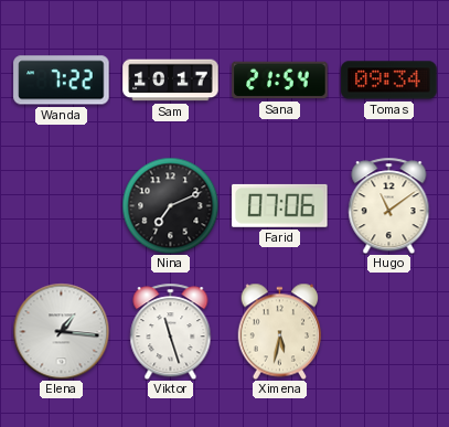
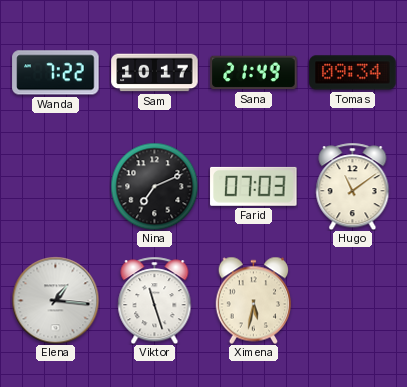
Sana: 21:54 -> 21:49 (254, 73)
Farid: 07:06 -> 07:03 (254, 186)
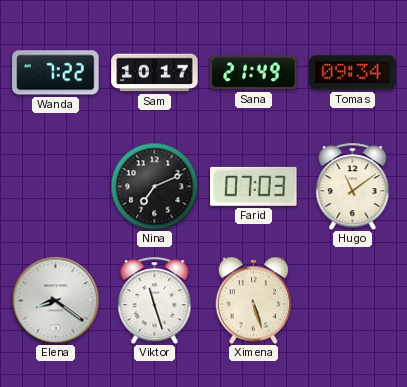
Elena: 1:16 -> 8:21 (55, 300)
Ximena: 5:32 -> 5:27 (254, 300)
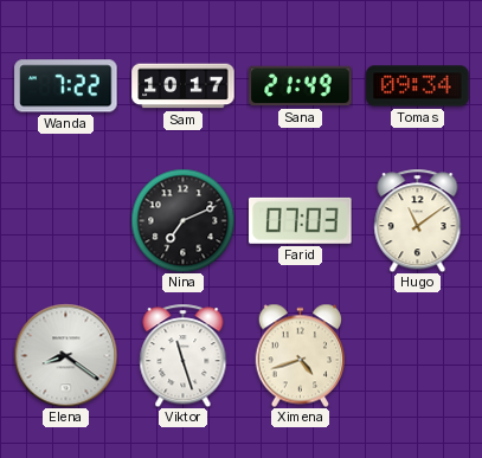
Ximena: 5:27 -> 4:42 (301, 355)
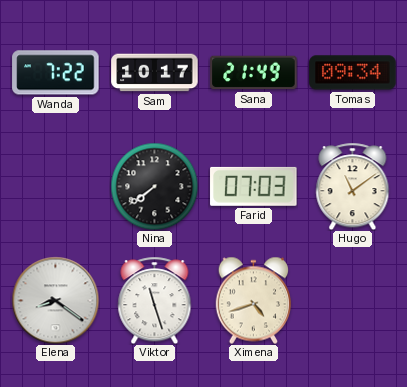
Nina: 7:11 -> 7:39 (154, 186)
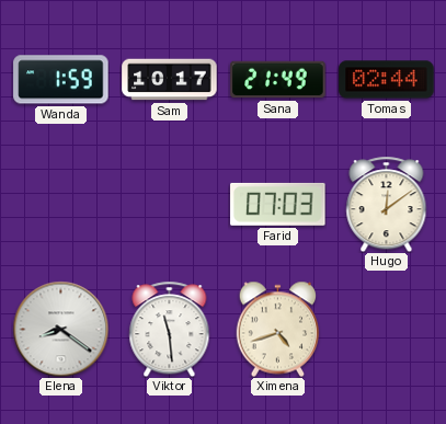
Wanda: 7:22 -> 1:59 (61, 80)
Tomas: 09:34 -> 02:44 (387, 80)
Nina: 7:39 -> none (154, 186)
Hugo: 11:09 -> 12:09 (387, 204)
Viktor: 11:27 -> 11:29 (170, 329)
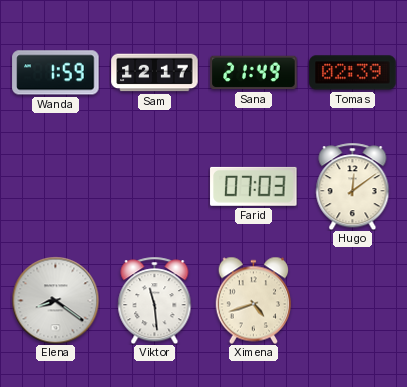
Sam: 10:17 -> 12:17 (155, 73)
Tomas: 02:44 -> 02:39 (353, 73)
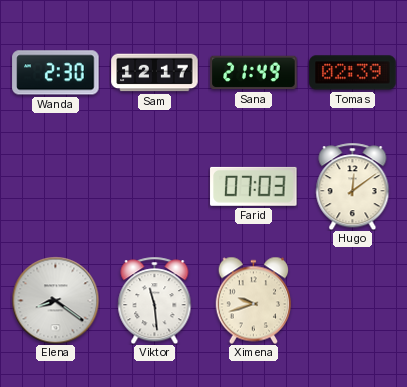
Wanda: 1:59 -> 2:30 (56, 73)
Ximena: 4:42 -> 9:42 (254, 300)
